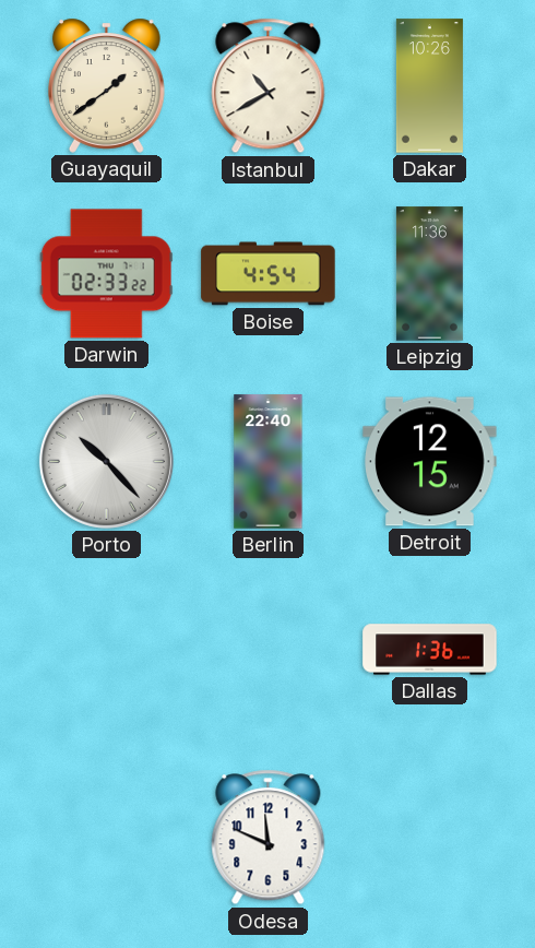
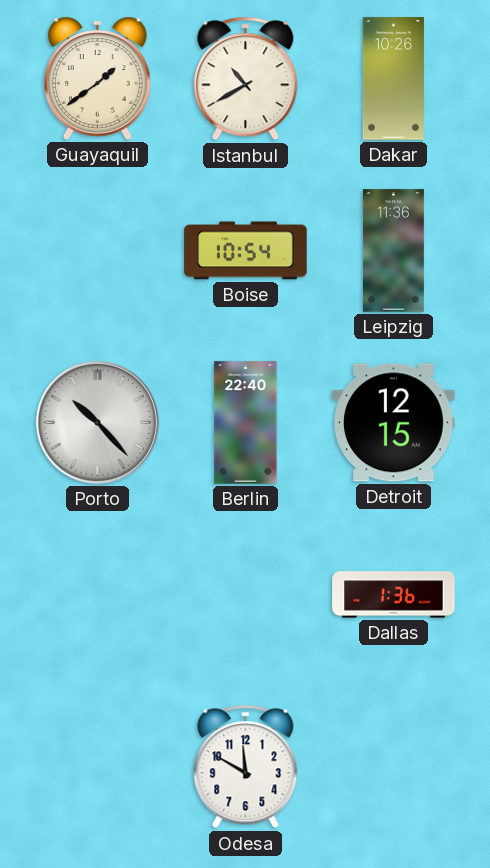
Darwin: 02:33 -> none (106, 274)
Boise: 4:54 -> 10:54 (246, 251)
Odesa: 11:49 -> 11:50 (246, 767)
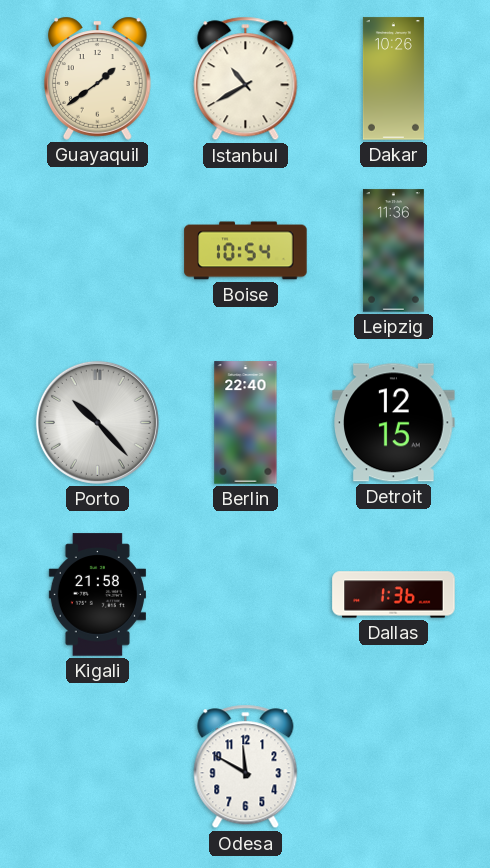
Kigali: none -> 21:58 (97, 595)
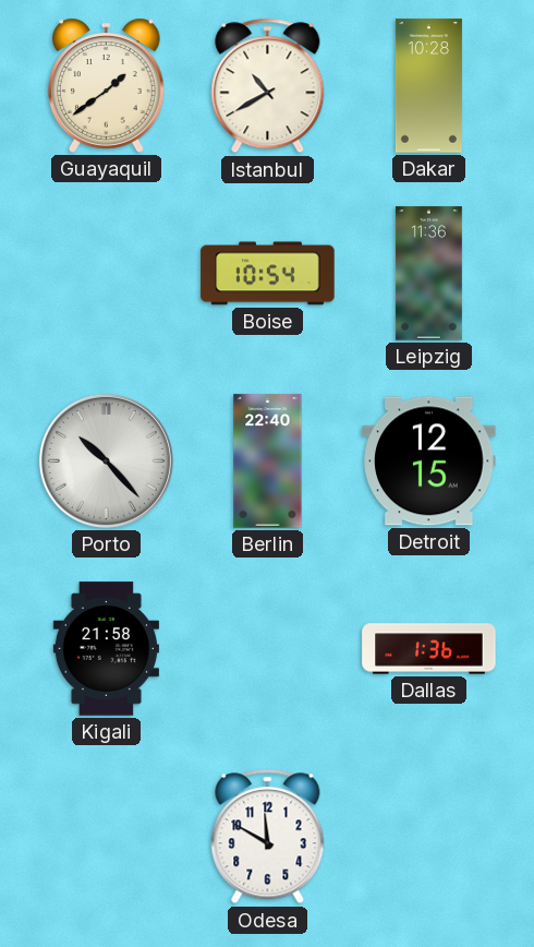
Dakar: 10:26 -> 10:28 (428, 86)
